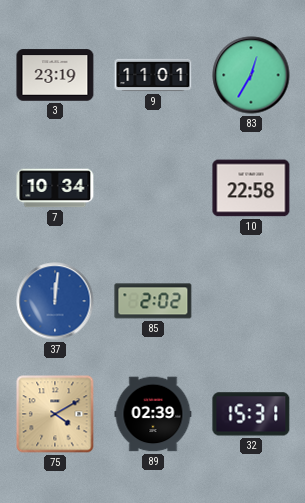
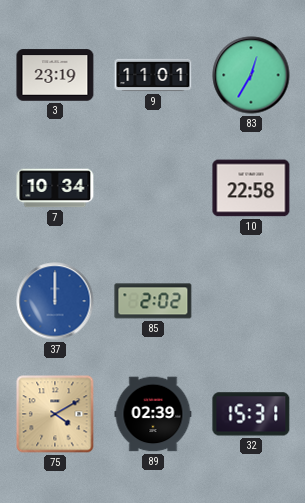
37: 12:01 -> 12:00 (55, 301)
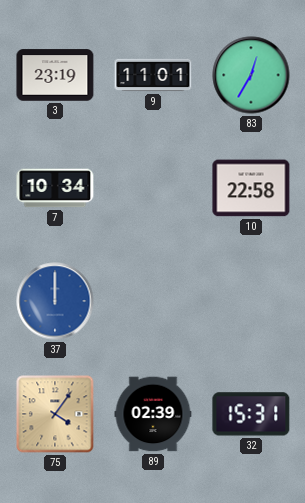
85: 2:02 -> none (153, 301)
75: 4:10 -> 4:06 (55, 414)
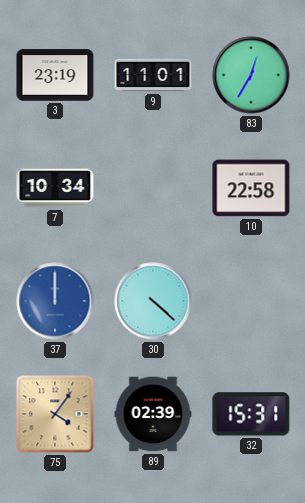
30: none -> 4:22 (153, 301)
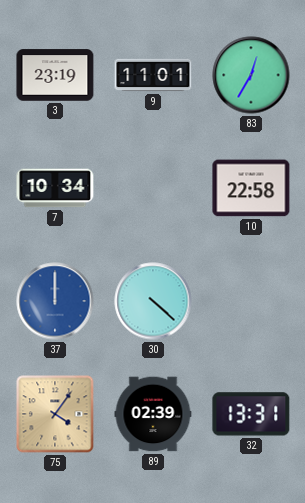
32: 15:31 -> 13:31 (251, 414)
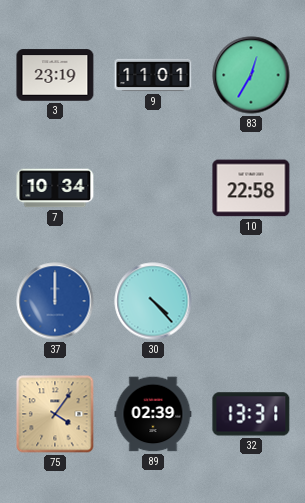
30: 4:22 -> 4:23 (153, 301)
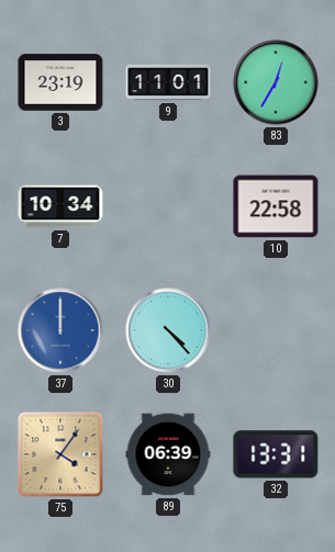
89: 02:39 -> 06:39 (168, 454)
